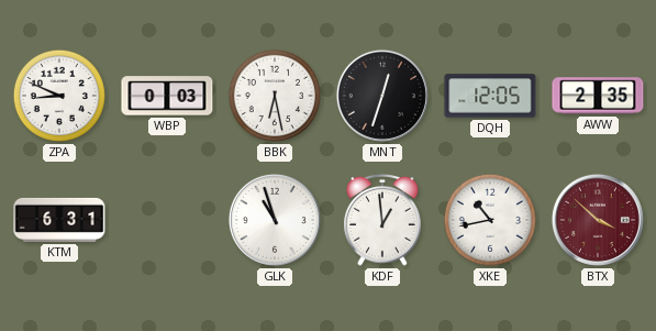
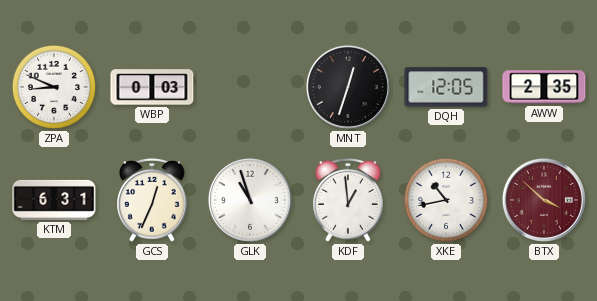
BBK: 6:28 -> none (275, 96)
GCS: none -> 12:34 (153, 200)
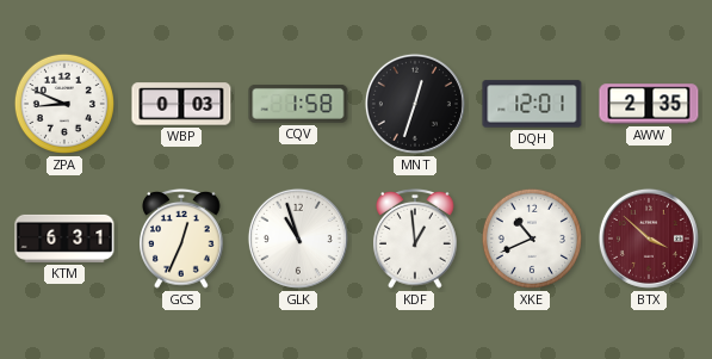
CQV: none -> 1:58 (298, 104)
DQH: 12:05 -> 12:01 (532, 104)
XKE: 10:43 -> 10:41 (532, 239)
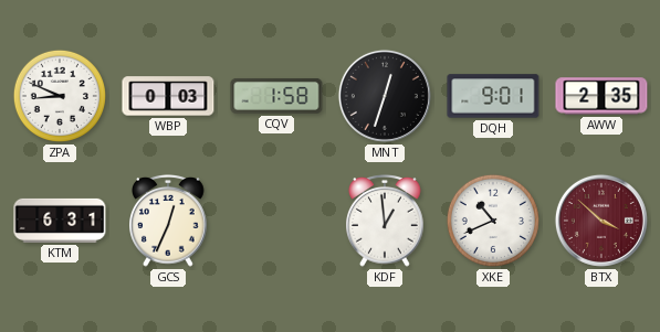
DQH: 12:01 -> 9:01 (493, 96)
GLK: 10:57 -> none (298, 239)
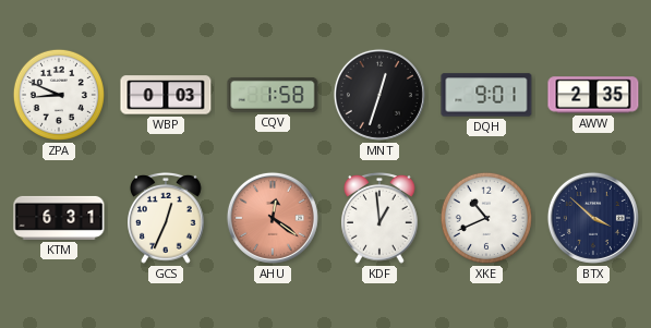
AHU: none -> 12:21 (273, 218)
BTX dial: burgundy -> navy (593, 218)
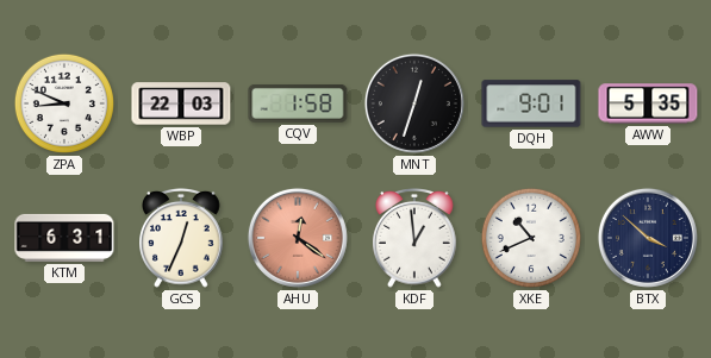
WBP: 0:03 -> 22:03 (181, 103)
AWW: 2:35 -> 5:35 (648, 103)
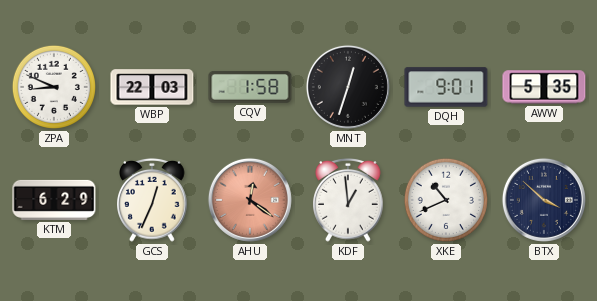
KTM: 6:31 -> 6:29 (54, 200)
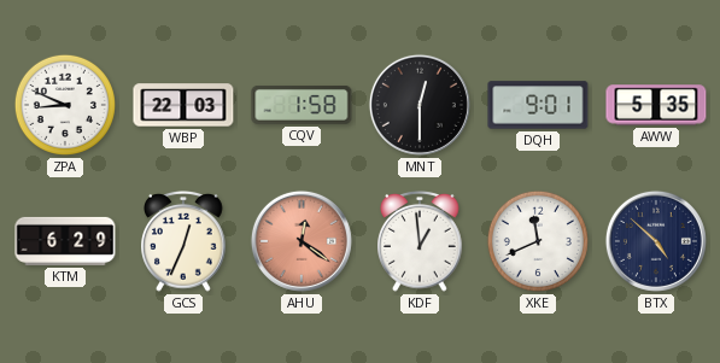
MNT: 12:33 -> 12:30 (420, 105)
XKE: 10:41 -> 11:41 (538, 241)
BTX: 3:52 -> 4:52 (656, 241)
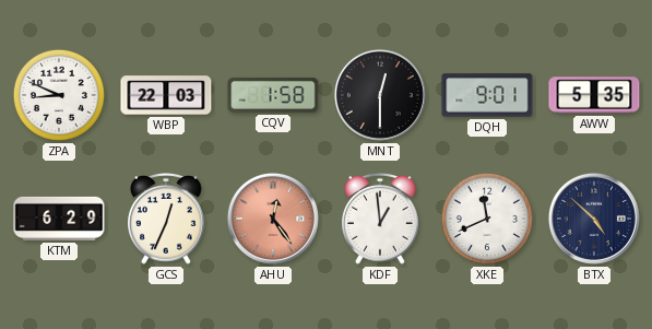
AHU: 12:21 -> 12:24 (273, 219)
